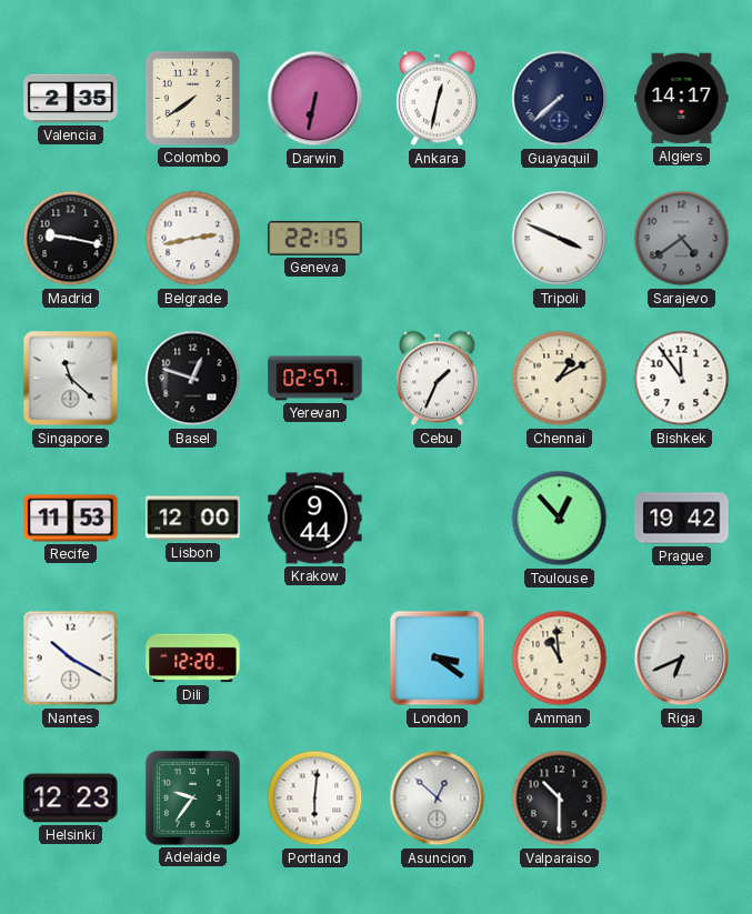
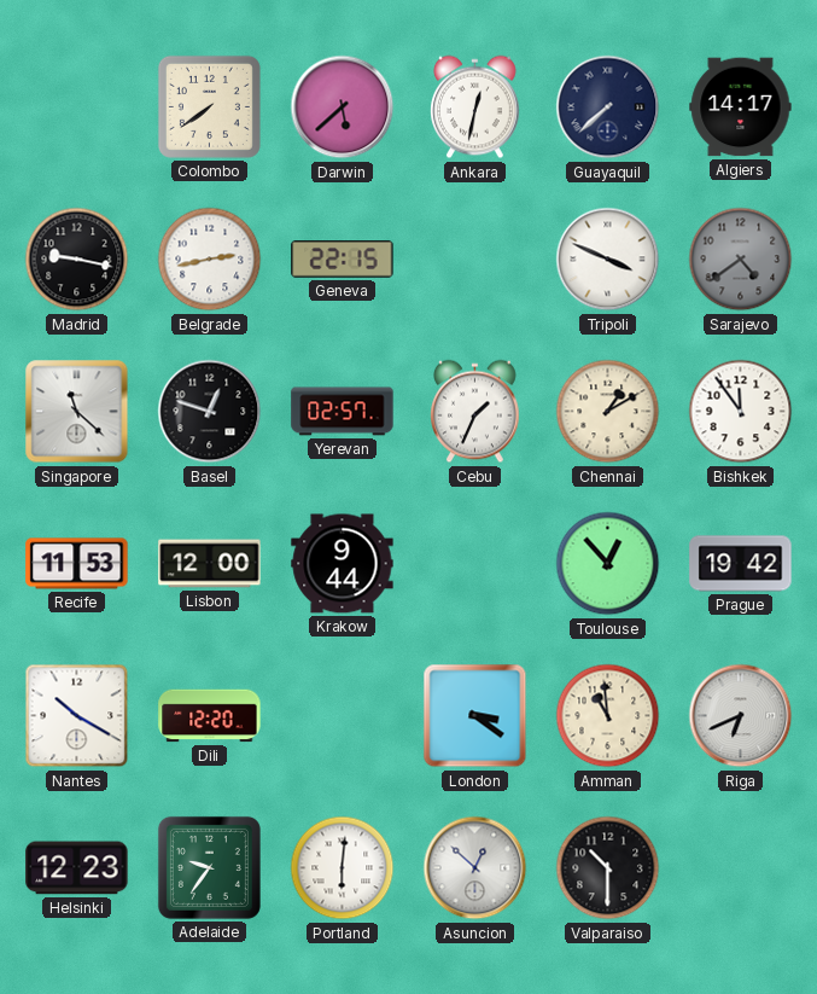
Valencia: 2:35 -> none (71, 99)
Darwin: 6:32 -> 5:38 (343, 107)
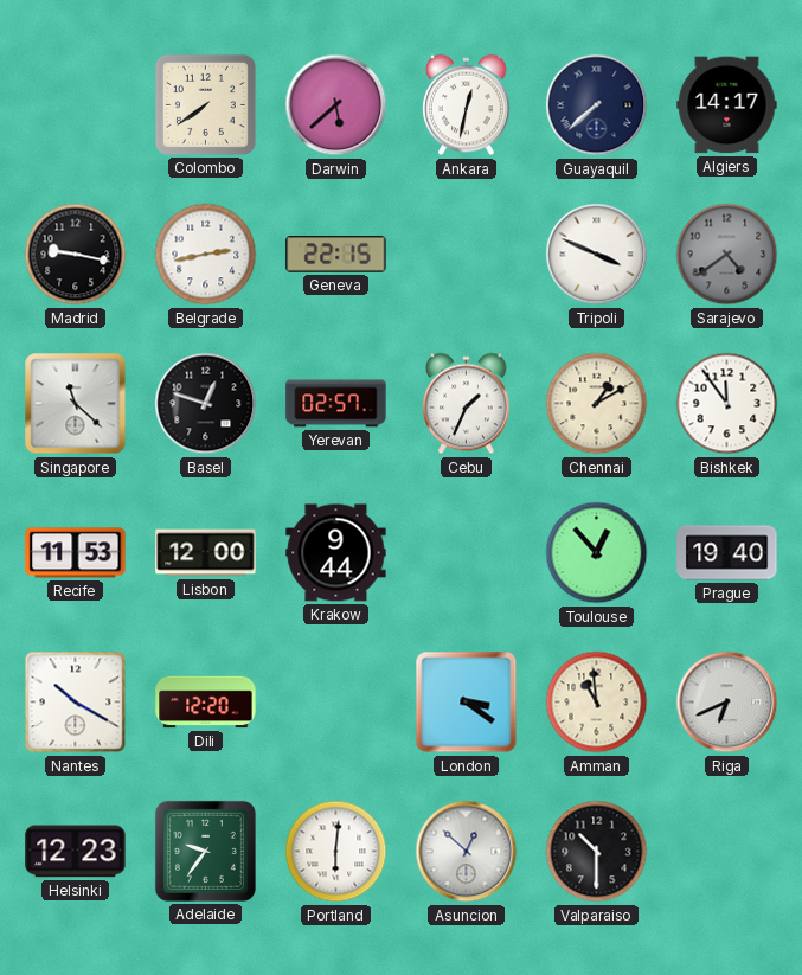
Prague: 19:42 -> 19:40 (727, 553)
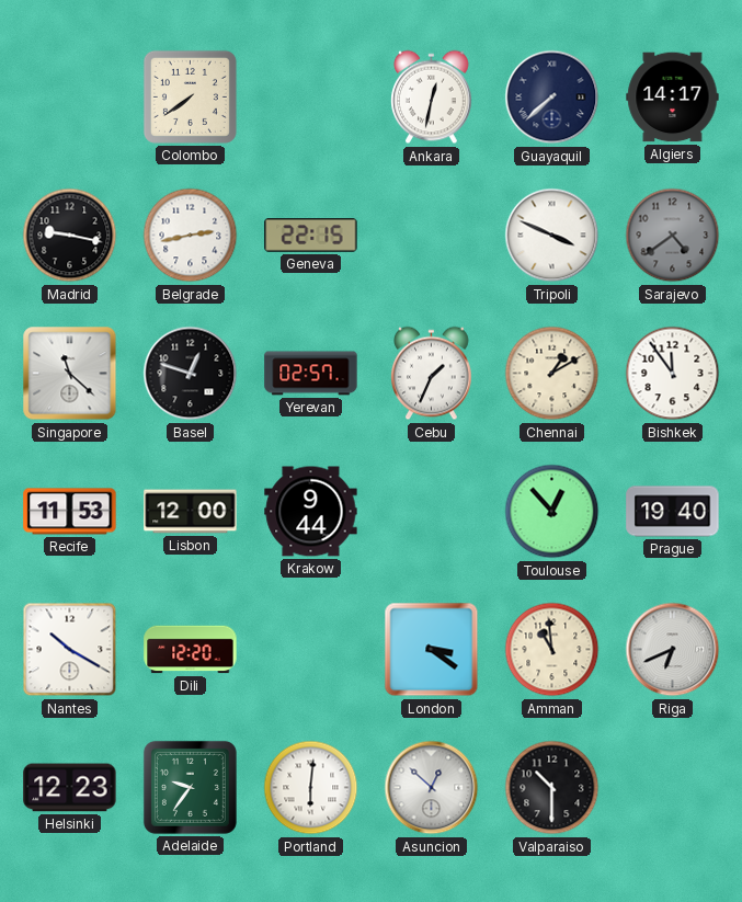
Darwin: 5:38 -> none (336, 105)
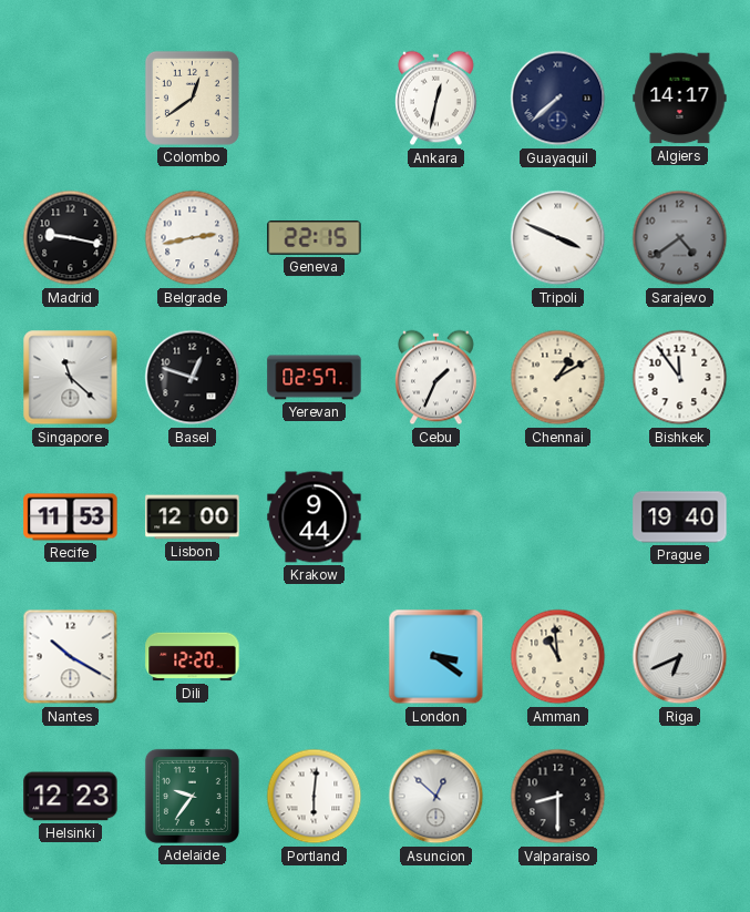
Colombo: 7:39 -> 12:39 (192, 98)
Toulouse: 12:53 -> none (552, 512)
Valparaiso: 10:30 -> 8:30 (558, 797)
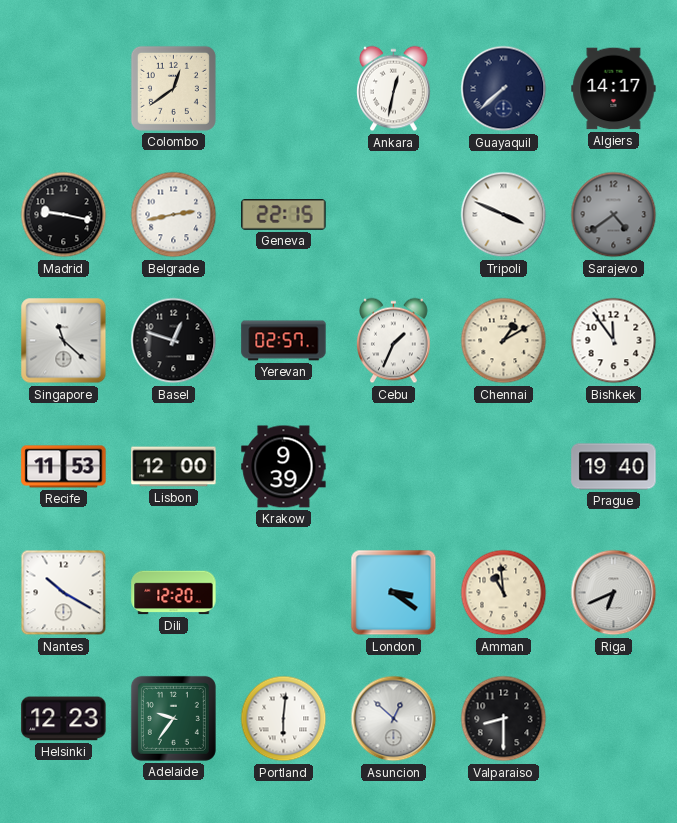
Krakow: 9:44 -> 9:39 (284, 467)
